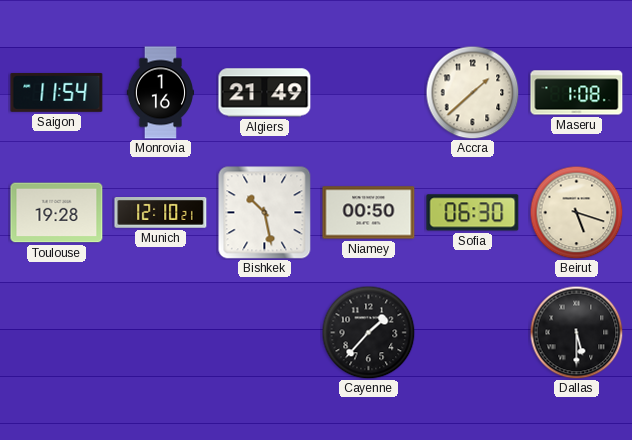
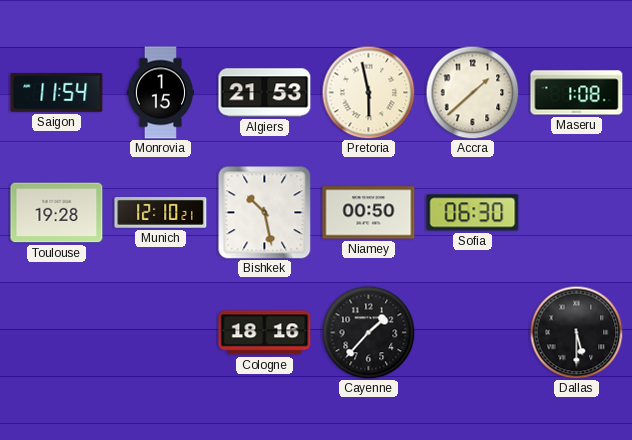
Monrovia: 1:16 -> 1:15 (160, 93)
Algiers: 21:49 -> 21:53 (265, 93)
Pretoria: none -> 5:58 (368, 92)
Beirut: 5:18 -> none (576, 212)
Cologne: none -> 18:16 (265, 333)
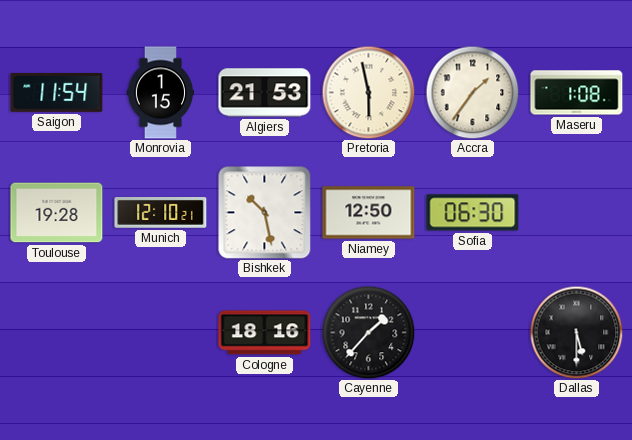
Accra: 1:38 -> 1:36 (472, 92)
Niamey: 00:50 -> 12:50 (369, 213)
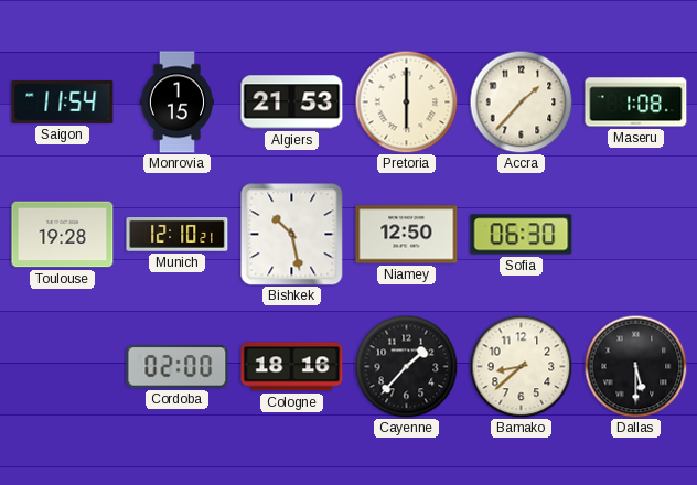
Pretoria: 5:58 -> 6:00 (406, 101)
Accra: 1:36 -> 1:37 (521, 101)
Cordoba: none -> 02:00 (178, 367)
Bamako: none -> 8:38 (521, 366)
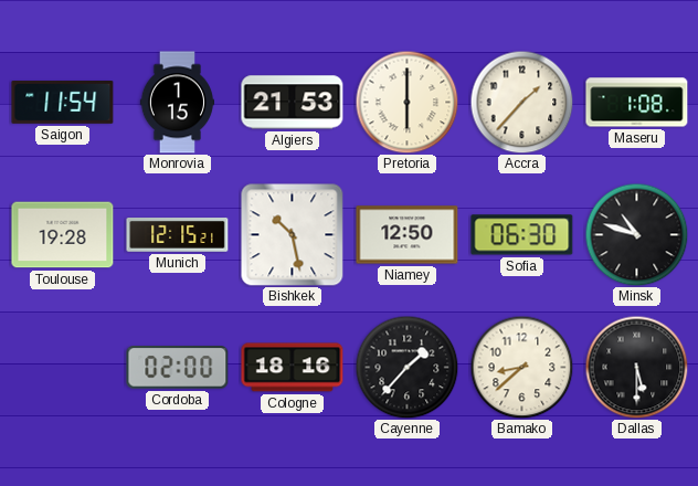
Munich: 12:10 -> 12:15 (178, 235)
Minsk: none -> 10:48 (636, 234)
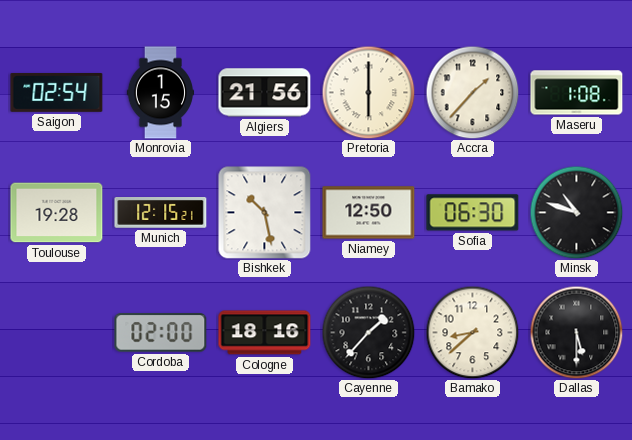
Saigon: 11:54 -> 02:54 (57, 92)
Algiers: 21:53 -> 21:56 (265, 93)
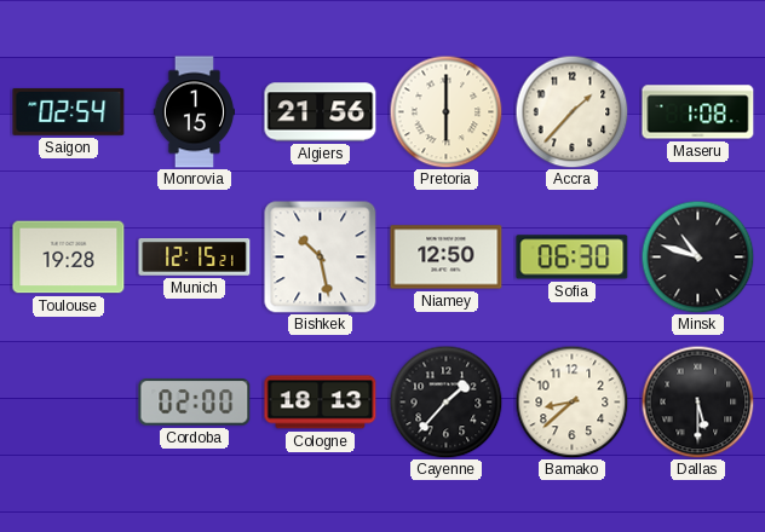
Cologne: 18:16 -> 18:13 (321, 403)
